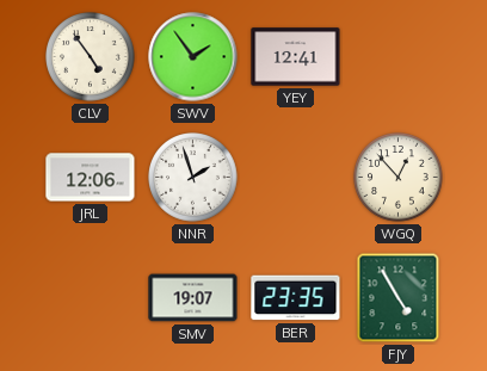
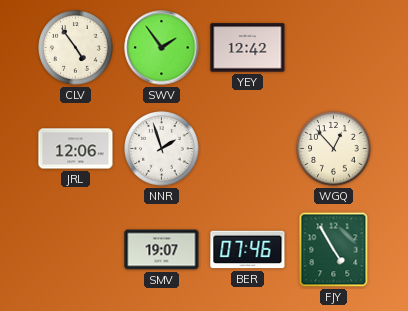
YEY: 12:41 -> 12:42 (248, 48)
BER: 23:35 -> 07:46 (248, 250)
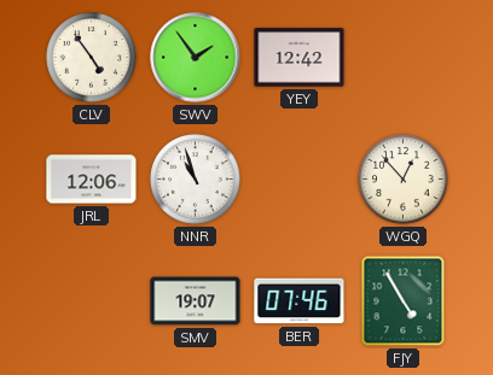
NNR: 1:57 -> 10:57 (196, 180)
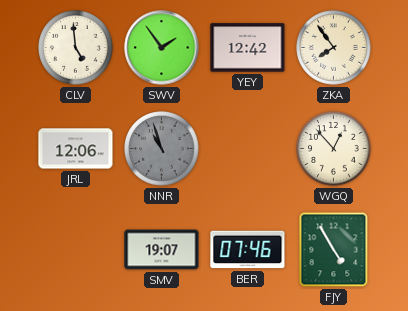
CLV: 4:54 -> 4:59 (76, 48)
ZKA: none -> 7:54 (334, 48)
NNR dial: white -> grey (162, 149)
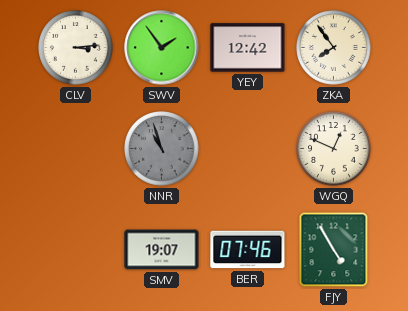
CLV: 4:59 -> 3:14 (76, 48)
JRL: 12:06 -> none (76, 149)
WGQ: 12:53 -> 12:49 (334, 149)
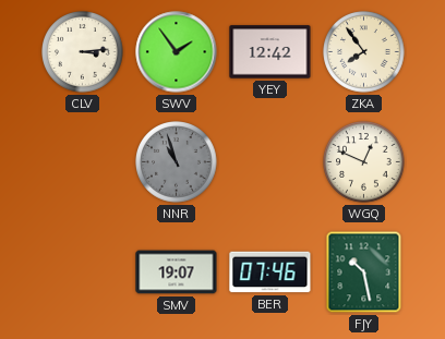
FJY: 4:55 -> 10:28 (364, 273)
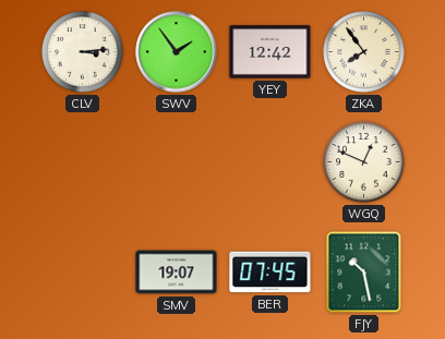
NNR: 10:57 -> none (177, 162)
BER: 07:46 -> 07:45 (270, 273)
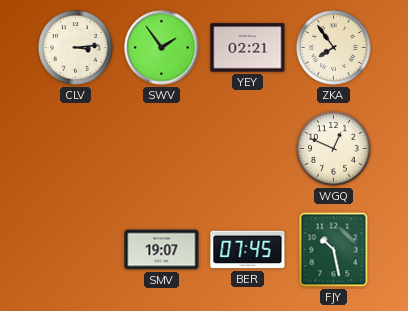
YEY: 12:42 -> 02:21 (248, 48)
